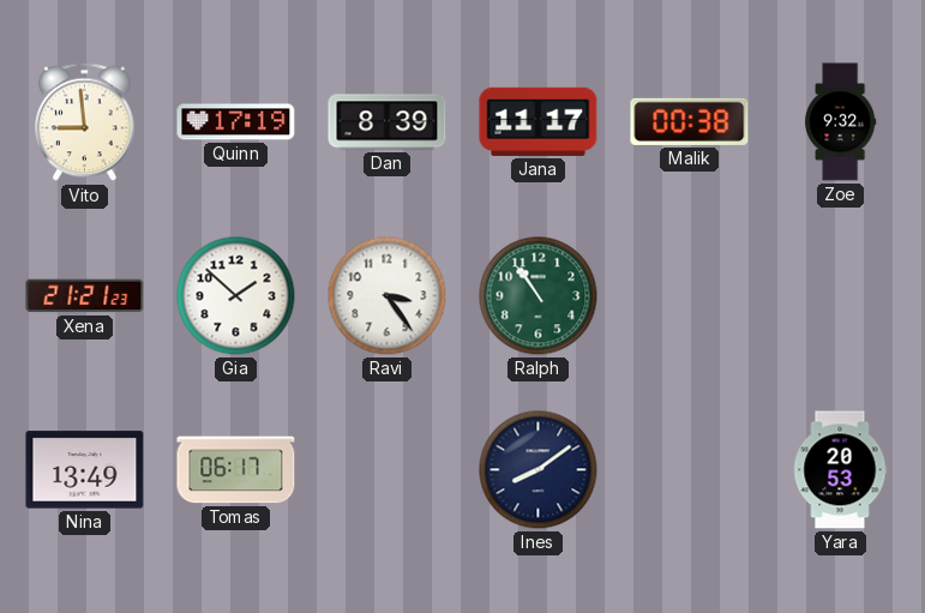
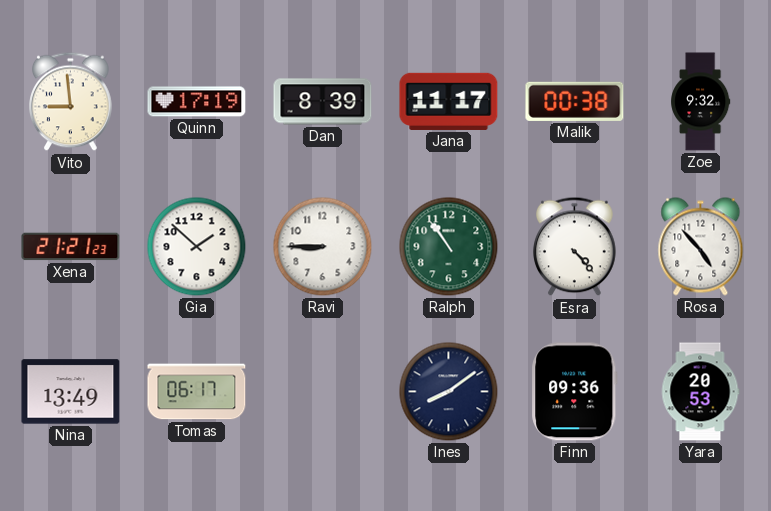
Ravi: 3:24 -> 8:45 (323, 247)
Esra: none -> 4:23 (575, 247)
Rosa: none -> 4:53 (701, 247)
Finn: none -> 09:36 (575, 392)
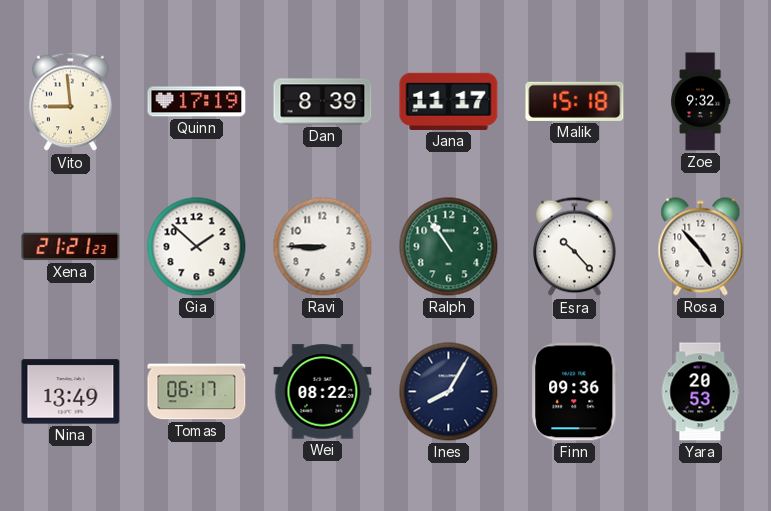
Malik: 00:38 -> 15:18 (575, 101)
Esra: 4:23 -> 10:23 (575, 247)
Wei: none -> 08:22 (323, 392)
Ines: 8:09 -> 8:05 (449, 392)
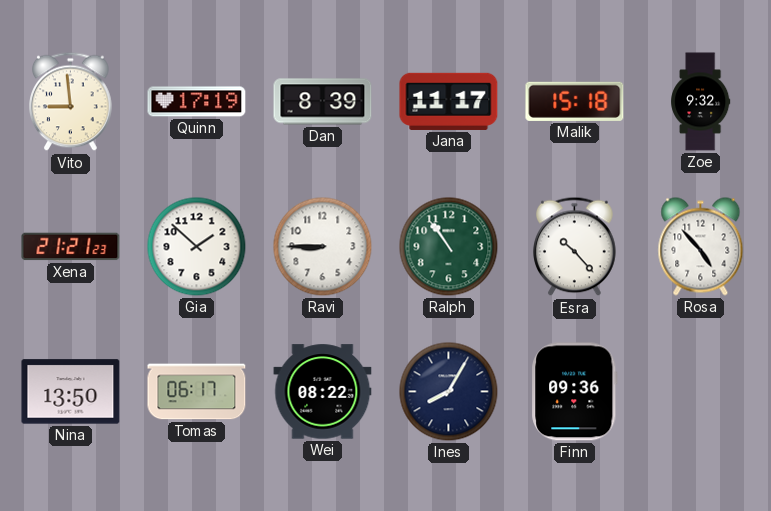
Nina: 13:49 -> 13:50 (71, 392)
Yara: 20:53 -> none (700, 392)
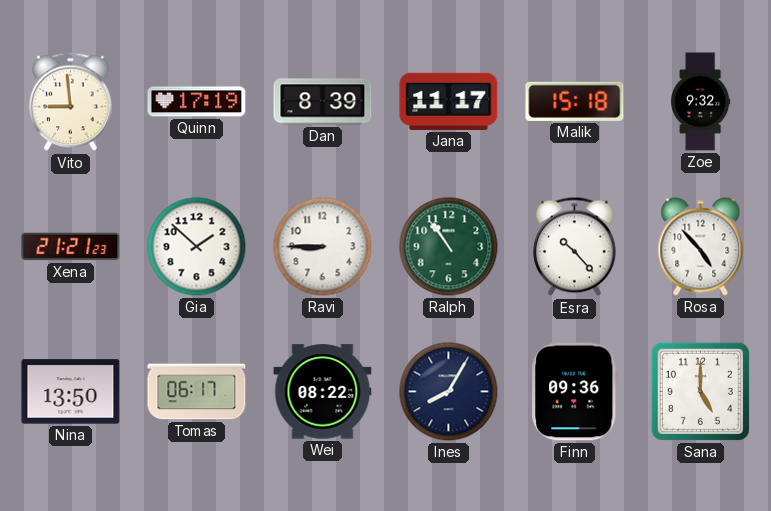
Sana: none -> 5:00 (700, 391)
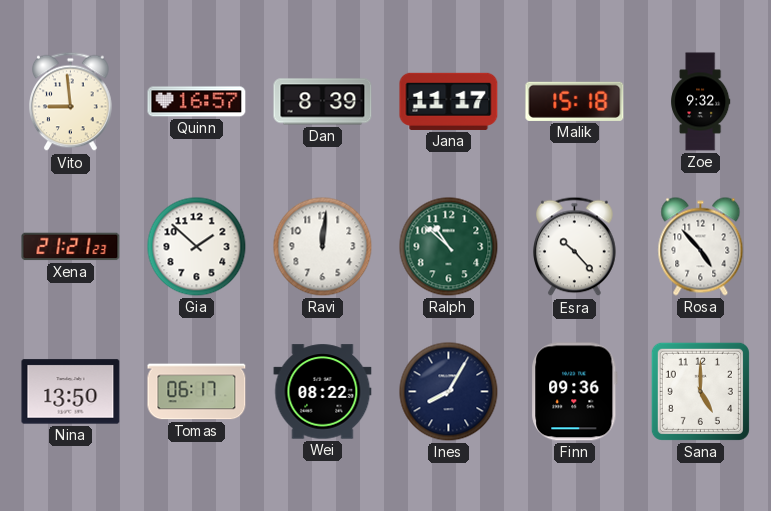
Quinn: 17:19 -> 16:57 (197, 102)
Ravi: 8:45 -> 12:01 (323, 247)
Ralph: 10:54 -> 10:52 (449, 247)
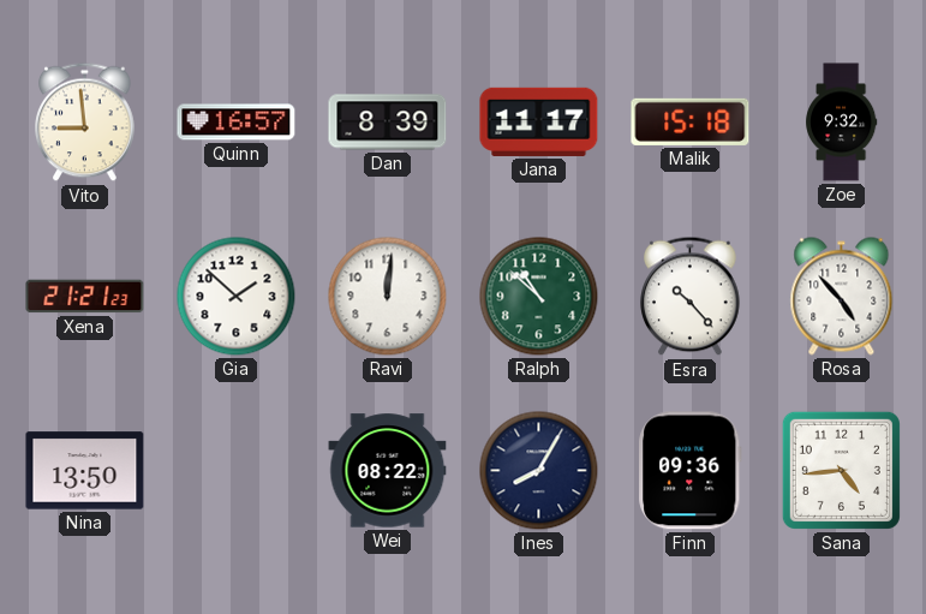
Tomas: 06:17 -> none (197, 392)
Sana: 5:00 -> 4:44 (841, 470)
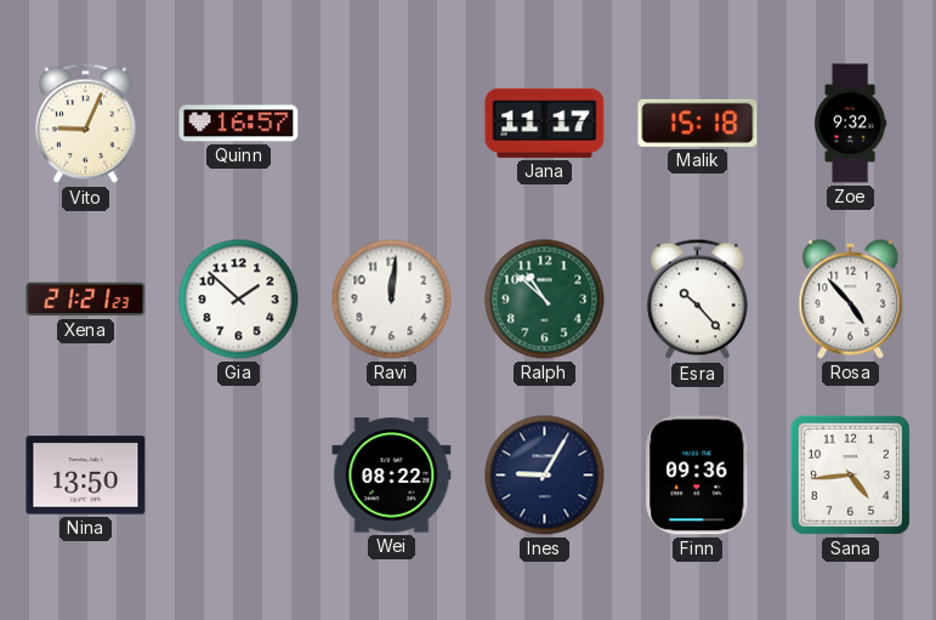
Vito: 8:59 -> 9:04 (86, 124)
Dan: 8:39 -> none (388, 123)
Ines: 8:05 -> 9:05 (545, 476)
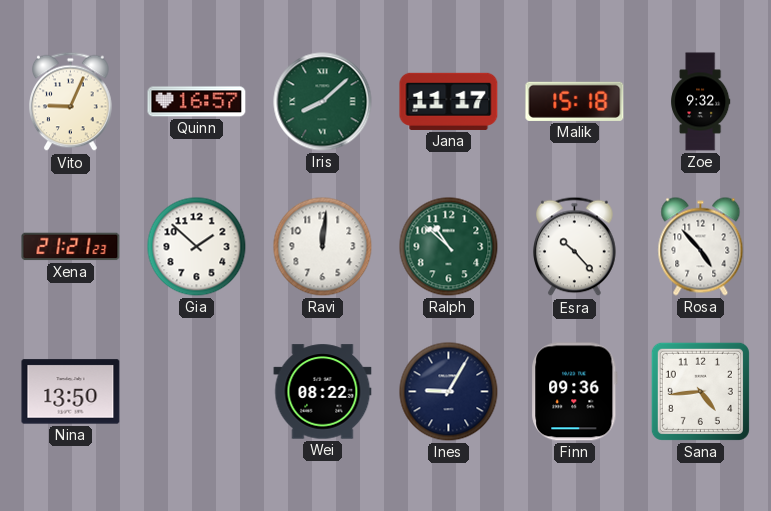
Iris: none -> 8:08 (323, 102)
